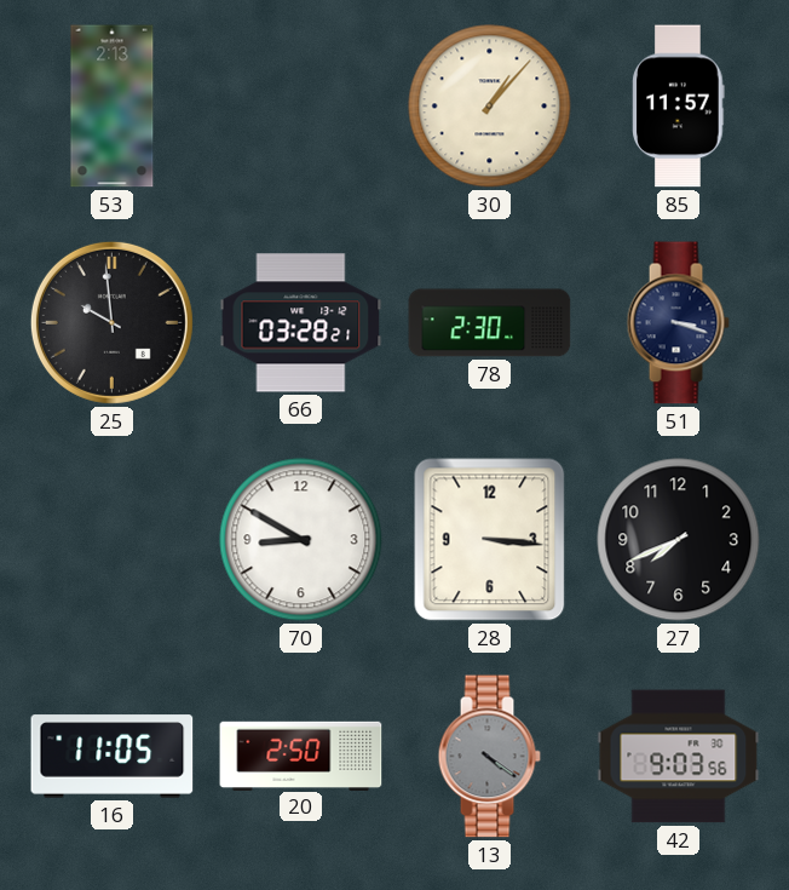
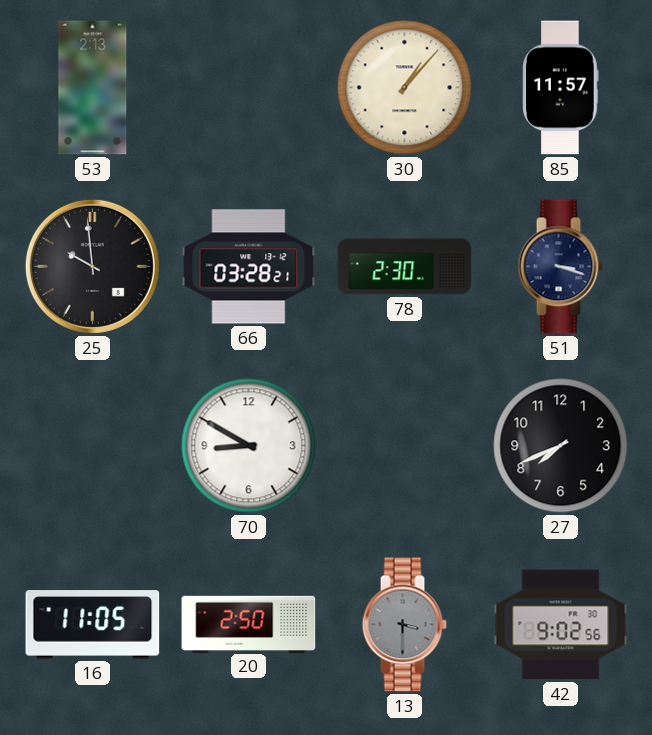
28: 3:16 -> none (490, 540)
13: 4:21 -> 3:30 (404, 625)
42: 9:03 -> 9:02 (561, 625)
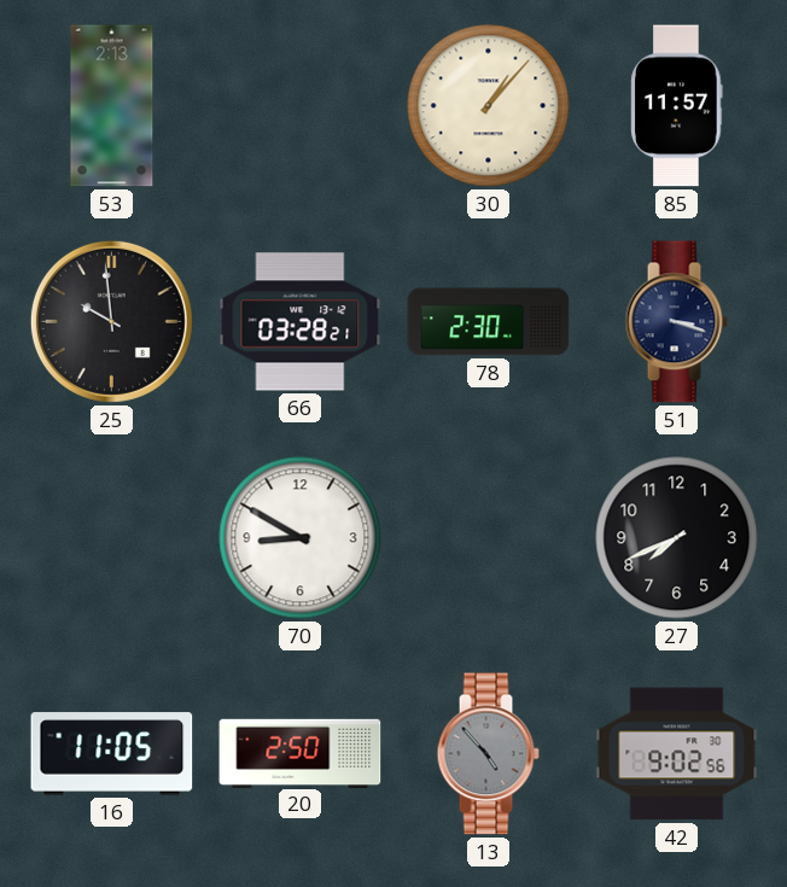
13: 3:30 -> 4:53 (488, 754)
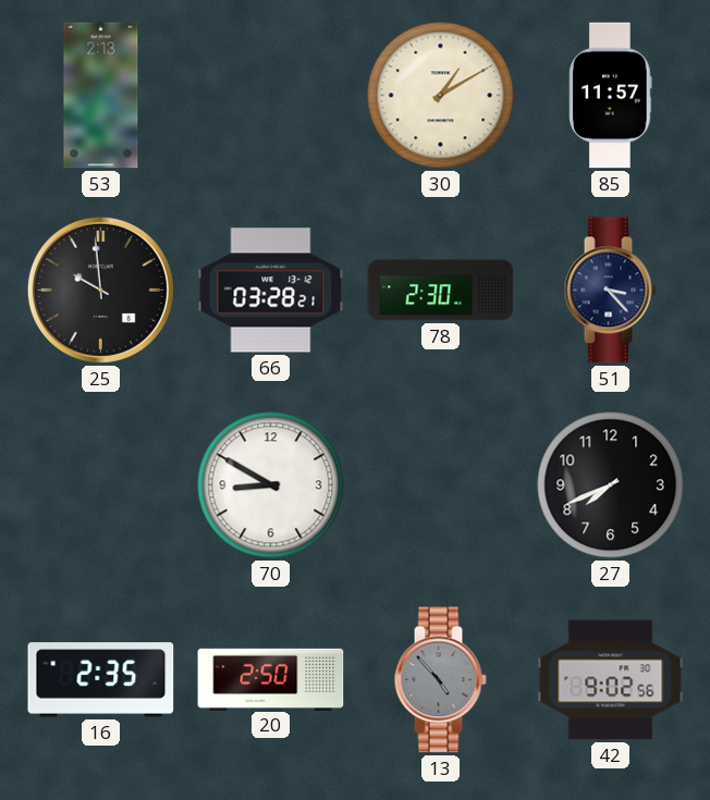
30: 1:07 -> 1:10 (441, 96)
51: 3:18 -> 3:23 (610, 291)
16: 11:05 -> 2:35 (101, 680)
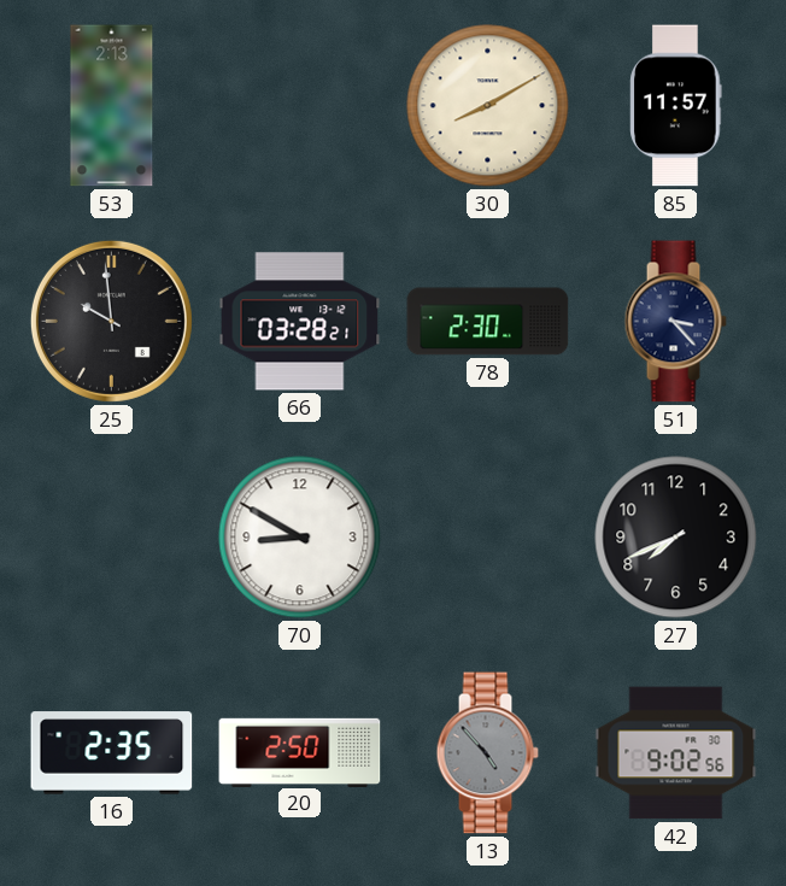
30: 1:10 -> 8:10 (488, 106)
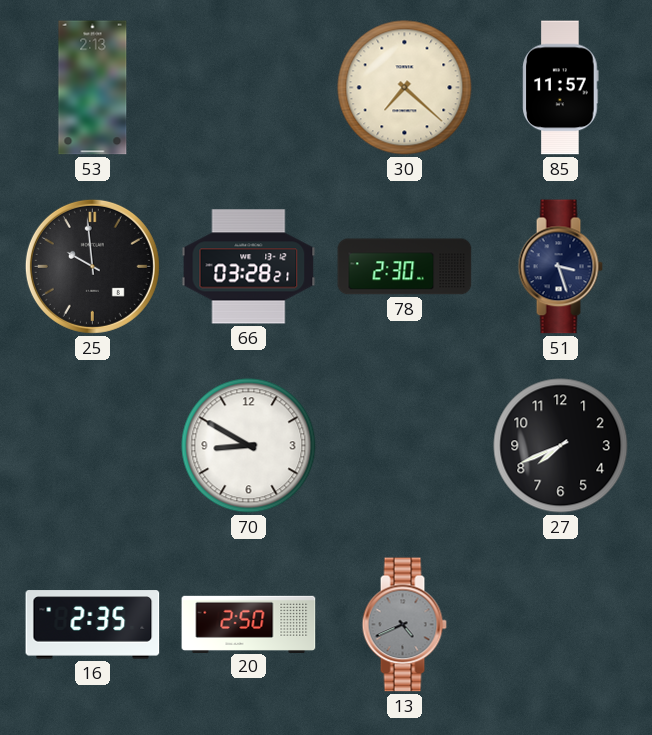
30: 8:10 -> 7:22 (405, 88)
51: 3:23 -> 3:27 (560, 267)
13: 4:53 -> 4:41 (404, 625)
42: 9:02 -> none (676, 753)
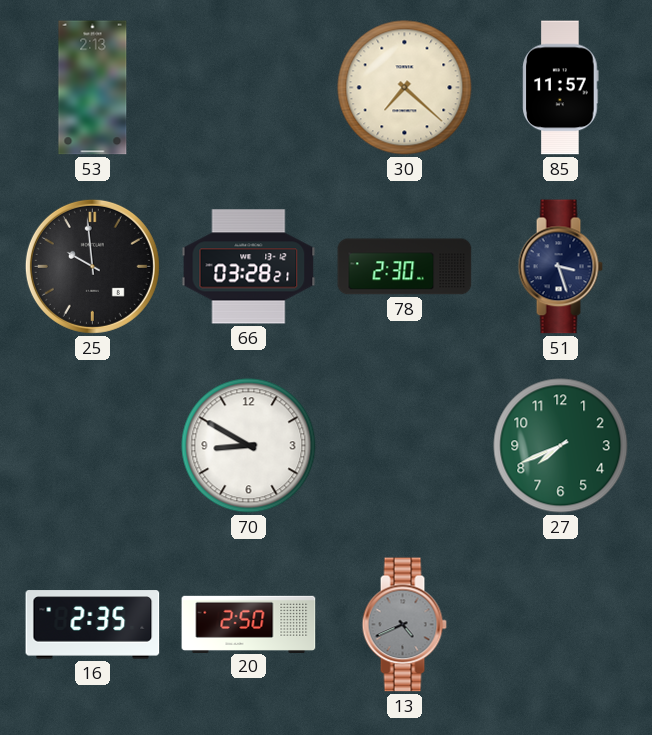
27 dial: black -> green (561, 446)
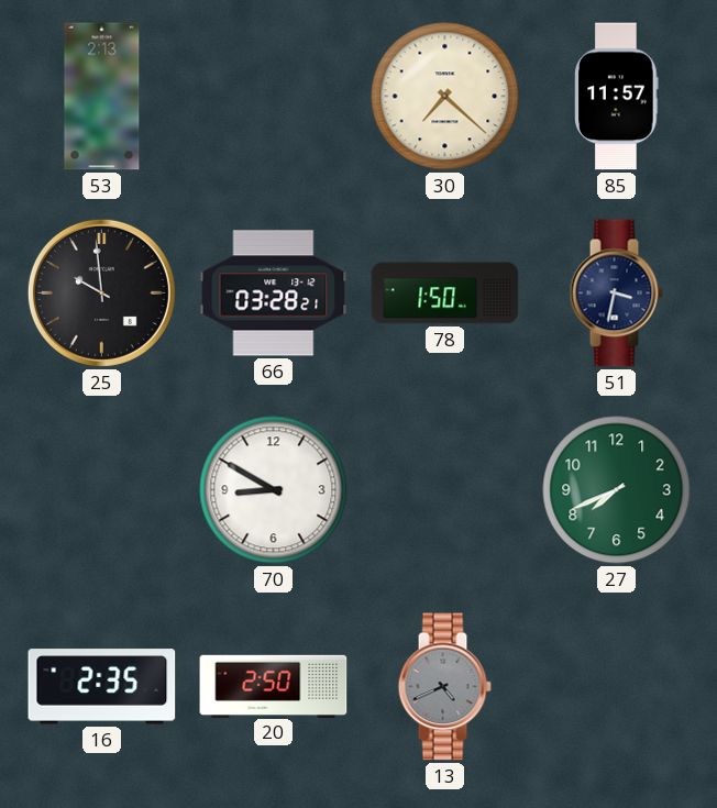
78: 2:30 -> 1:50 (445, 294)
51: 3:27 -> 3:32 (616, 294)
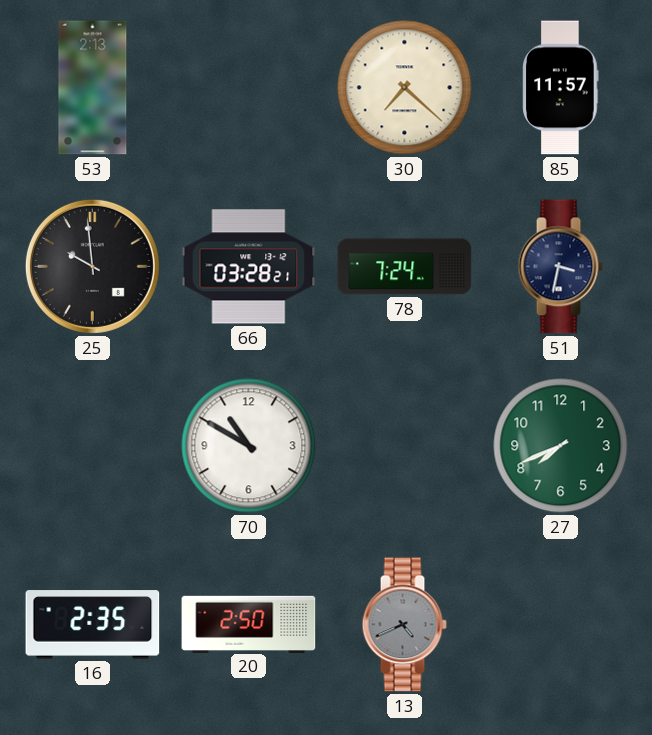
78: 1:50 -> 7:24 (405, 267)
70: 8:50 -> 10:50 (249, 446)
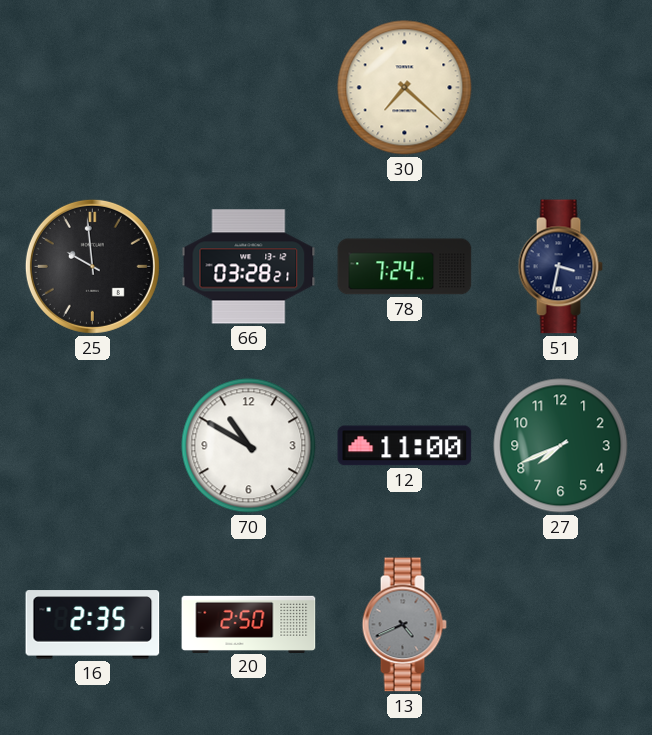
53: 2:13 -> none (93, 88)
85: 11:57 -> none (561, 88)
12: none -> 11:00 (405, 446)
